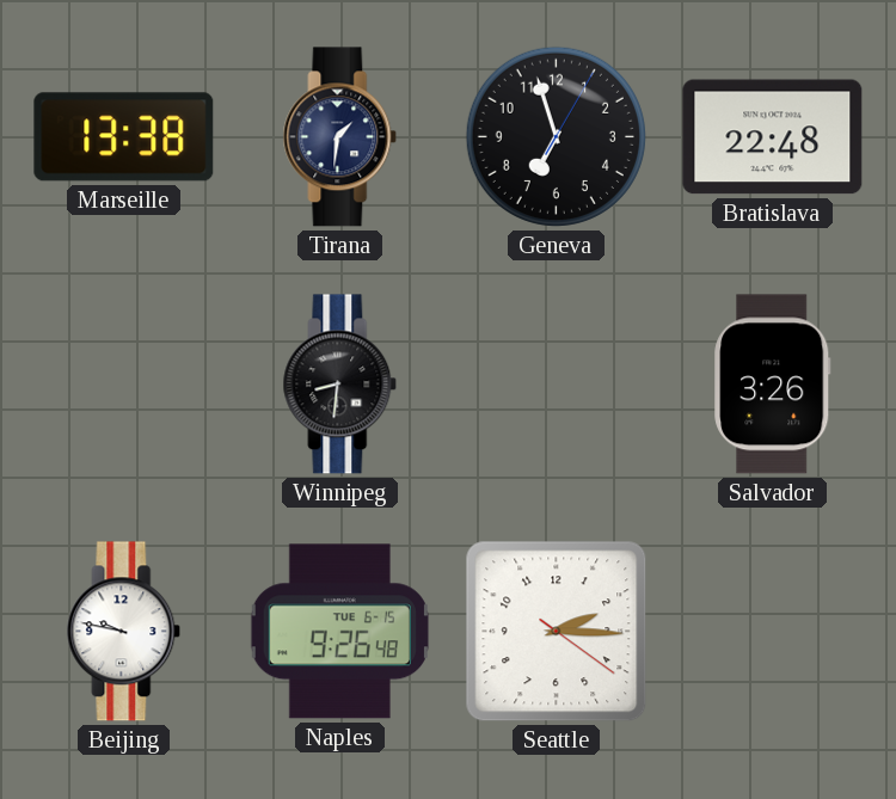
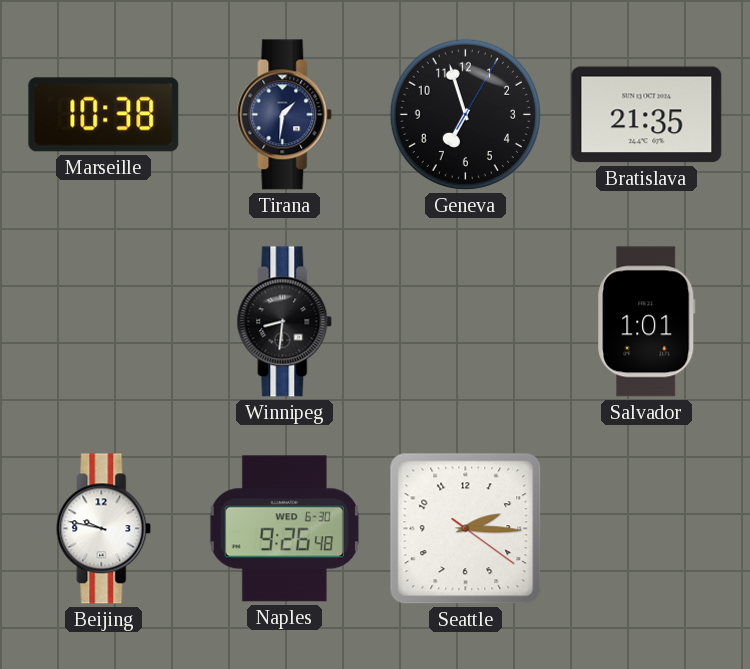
Marseille: 13:38 -> 10:38 (104, 115)
Bratislava: 22:48 -> 21:35 (647, 115)
Salvador: 3:26 -> 1:01 (647, 322)
Naples date: TUE 6-15 -> WED 6-30 (284, 529)
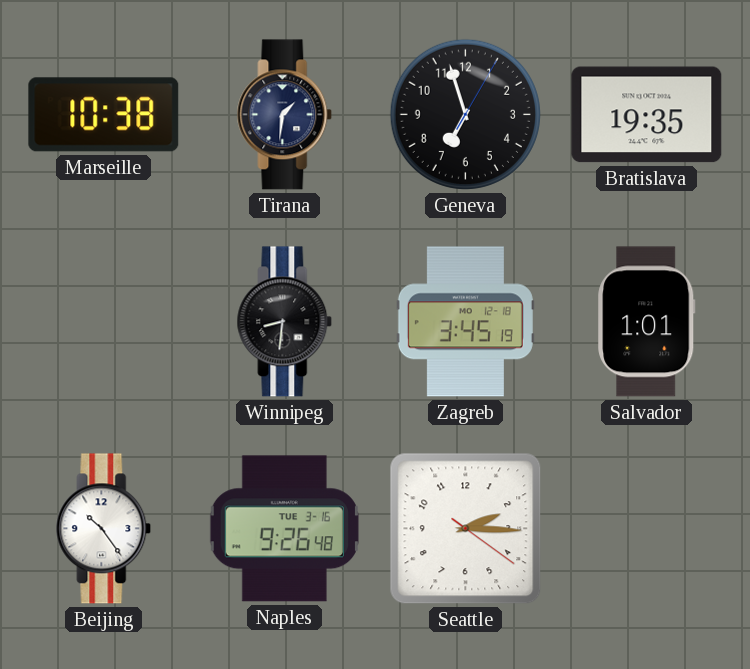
Bratislava: 21:35 -> 19:35 (647, 115)
Zagreb: none -> 3:45 (465, 322)
Beijing: 9:47 -> 10:24 (104, 529)
Naples date: WED 6-30 -> TUE 3-16 (284, 529)
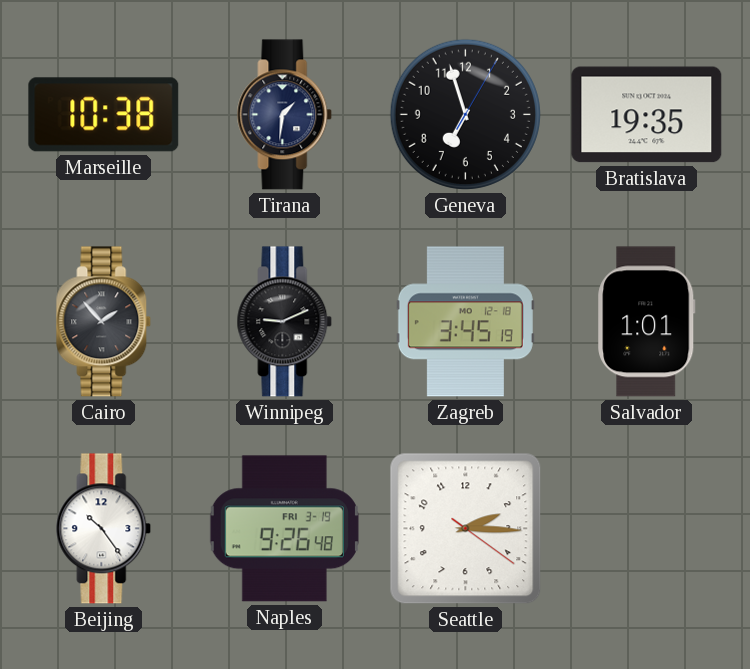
Cairo: none -> 1:53 (104, 322)
Winnipeg: 8:31 -> 9:11 (285, 322)
Naples date: TUE 3-16 -> FRI 3-19 (284, 529)
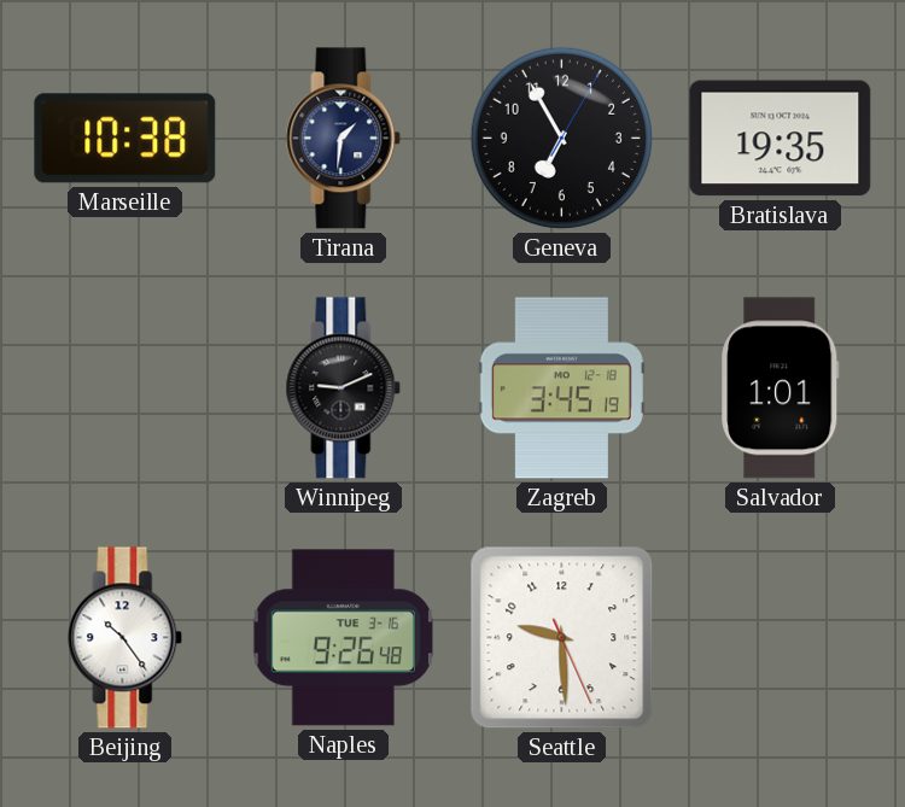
Geneva: 6:57 -> 6:55 (561, 138)
Cairo: 1:53 -> none (104, 322)
Naples date: FRI 3-19 -> TUE 3-16 (343, 638)
Seattle: 2:15 -> 9:29 (562, 638)
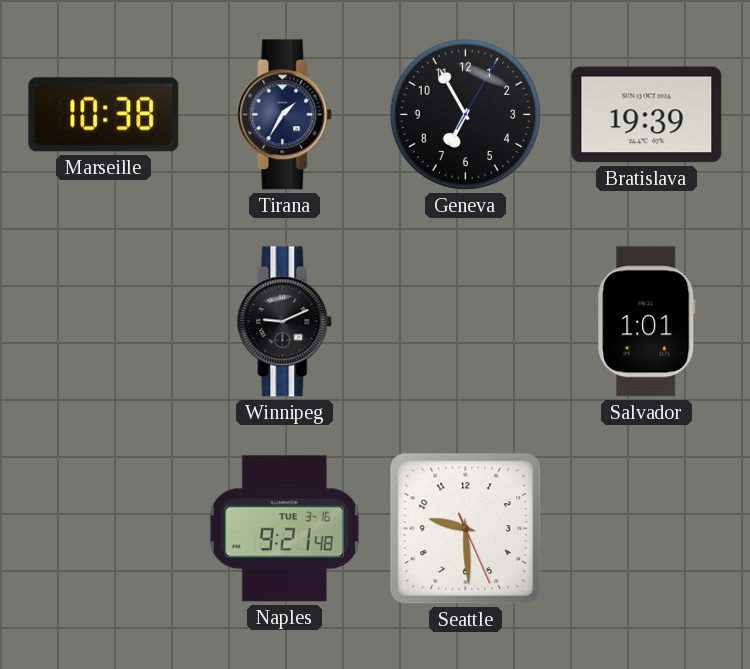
Tirana: 1:31 -> 1:35 (285, 115)
Bratislava: 19:35 -> 19:39 (647, 115)
Zagreb: 3:45 -> none (561, 388)
Beijing: 10:24 -> none (125, 638)
Naples: 9:26 -> 9:21 (284, 529)
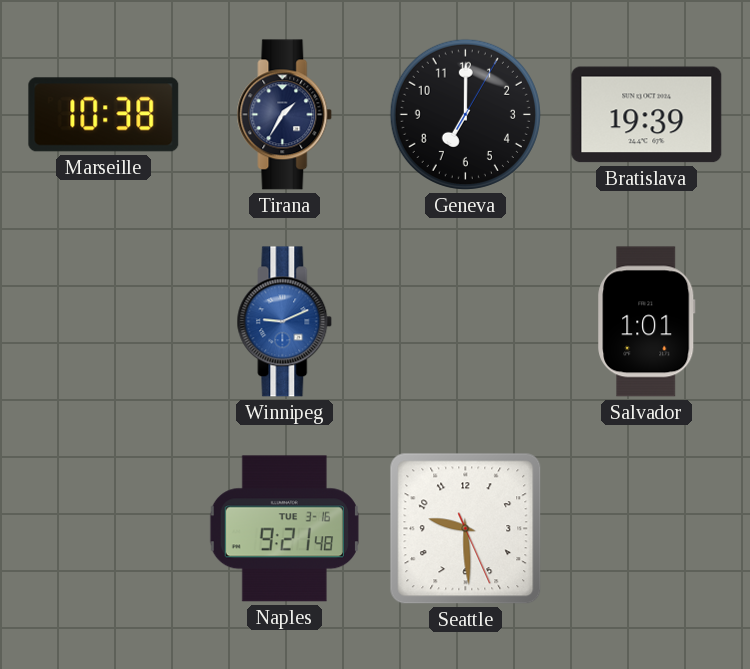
Geneva: 6:55 -> 7:00 (465, 114)
Winnipeg dial: black -> blue (285, 322)
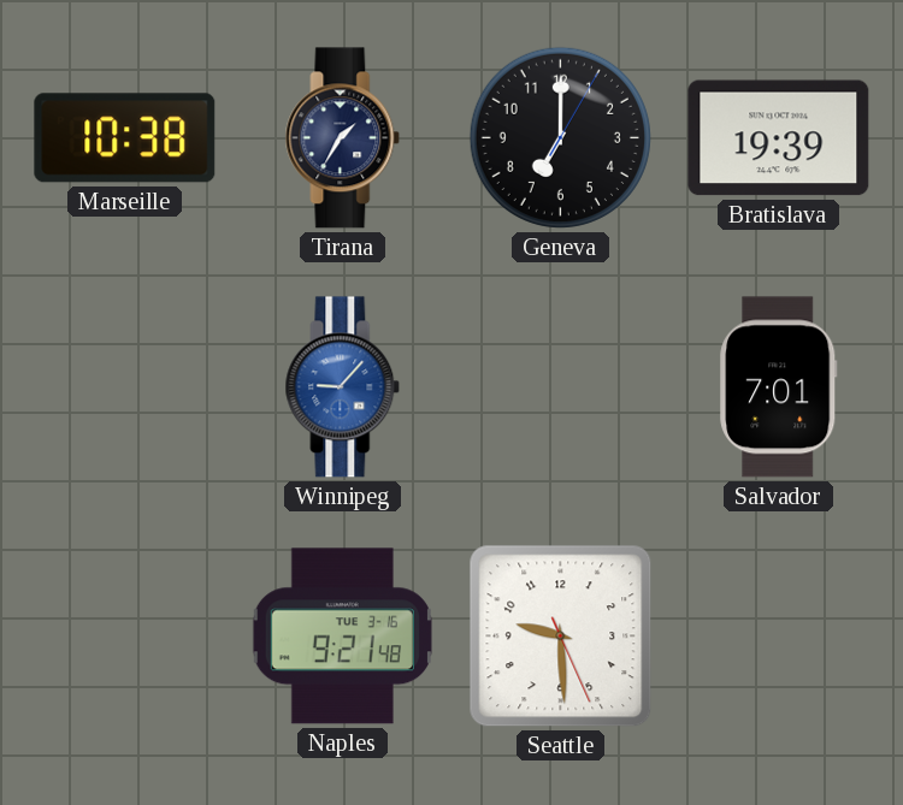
Winnipeg: 9:11 -> 9:07 (343, 387)
Salvador: 1:01 -> 7:01 (779, 387)
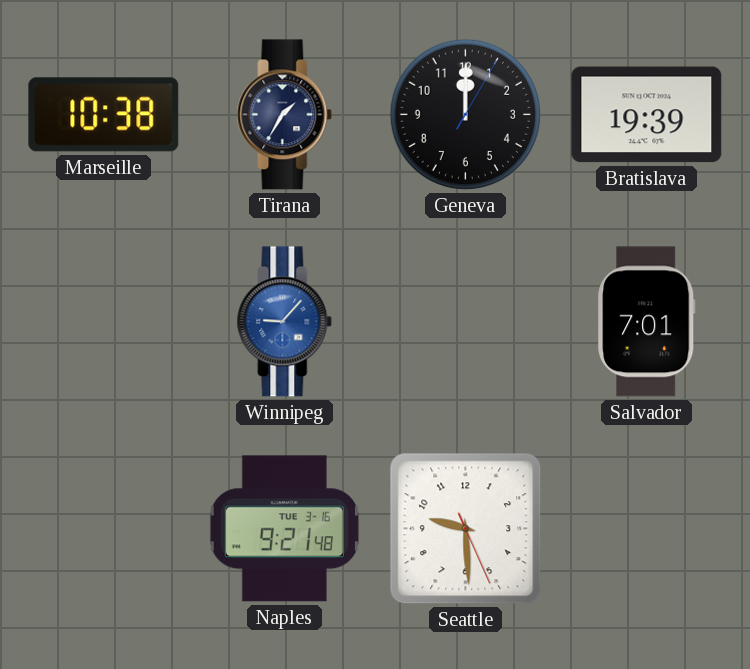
Geneva: 7:00 -> 12:00 (465, 114)
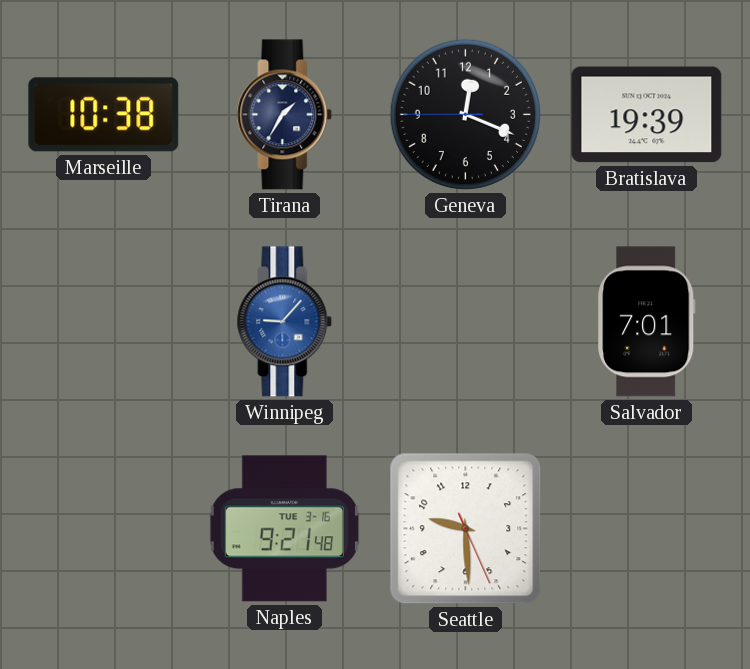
Geneva: 12:00 -> 12:18 (465, 114)
